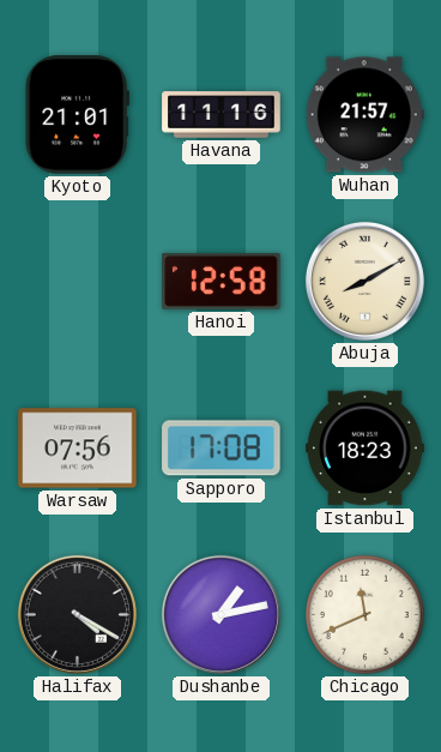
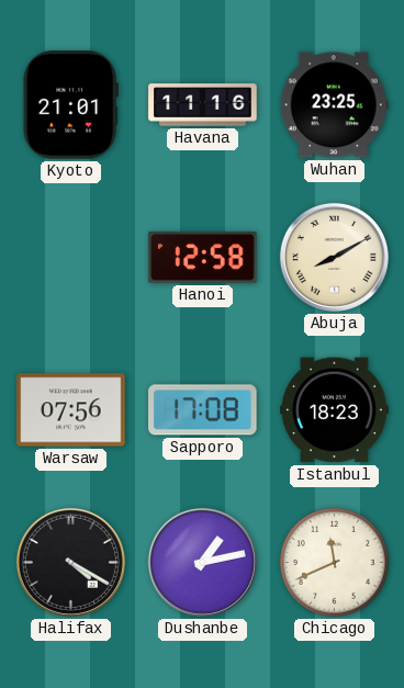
Wuhan: 21:57 -> 23:25 (334, 105)
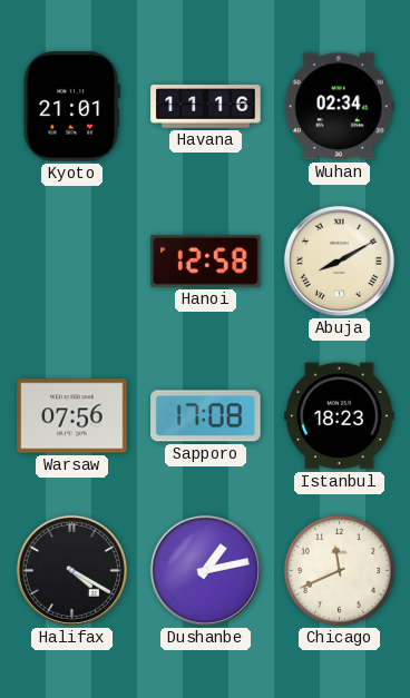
Wuhan: 23:25 -> 02:34 (339, 107)
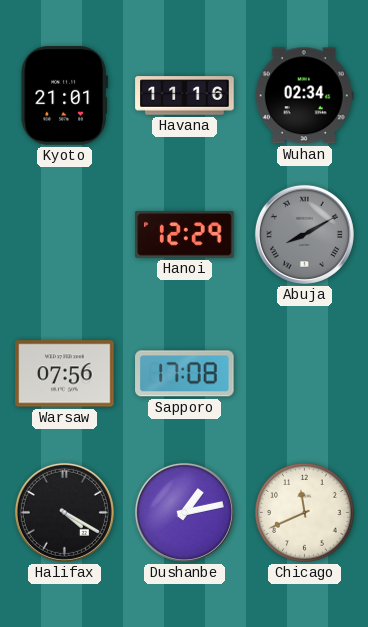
Hanoi: 12:58 -> 12:29 (185, 235)
Abuja dial: cream -> grey (304, 234)
Istanbul: 18:23 -> none (340, 416)
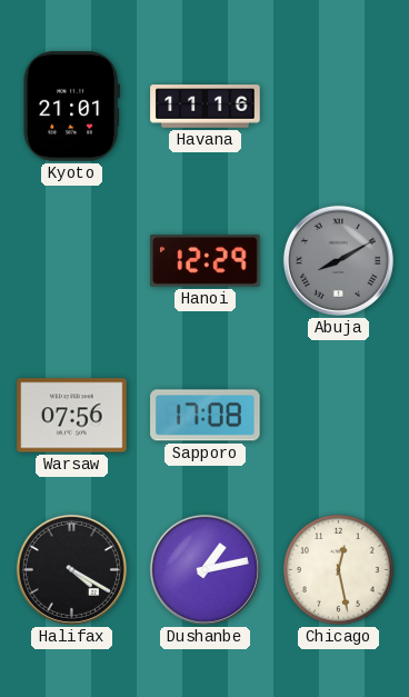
Wuhan: 02:34 -> none (304, 96)
Chicago: 11:41 -> 12:28 (339, 570)
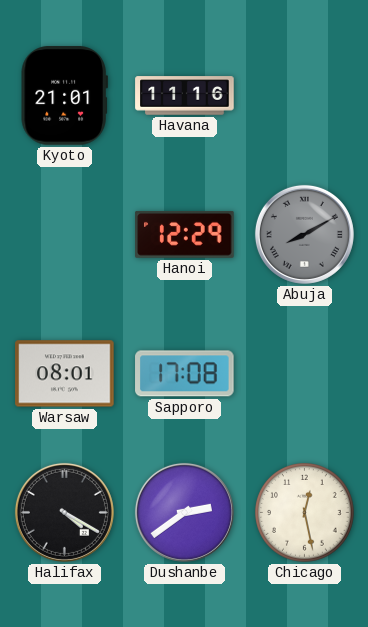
Warsaw: 07:56 -> 08:01 (65, 374)
Dushanbe: 1:13 -> 2:39 (184, 512)
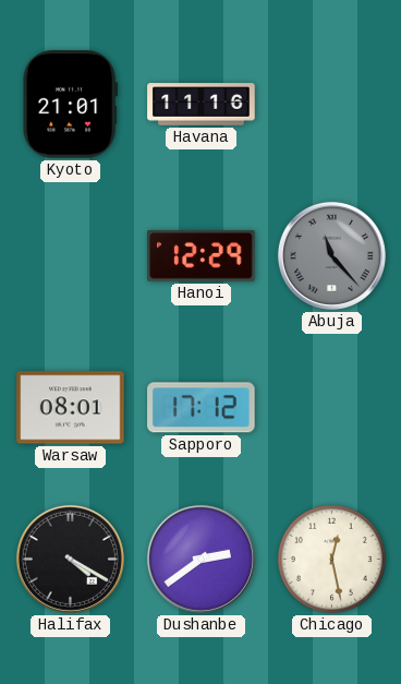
Abuja: 8:10 -> 11:23 (331, 255)
Sapporo: 17:08 -> 17:12 (202, 408)
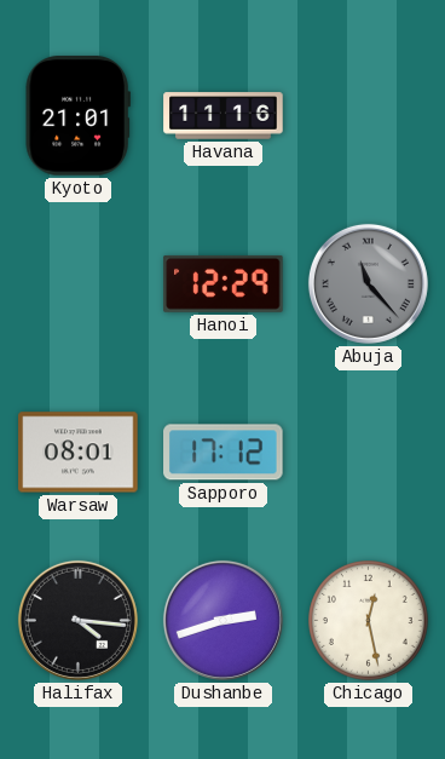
Halifax: 4:20 -> 4:16 (77, 620)
Dushanbe: 2:39 -> 2:42 (223, 620)
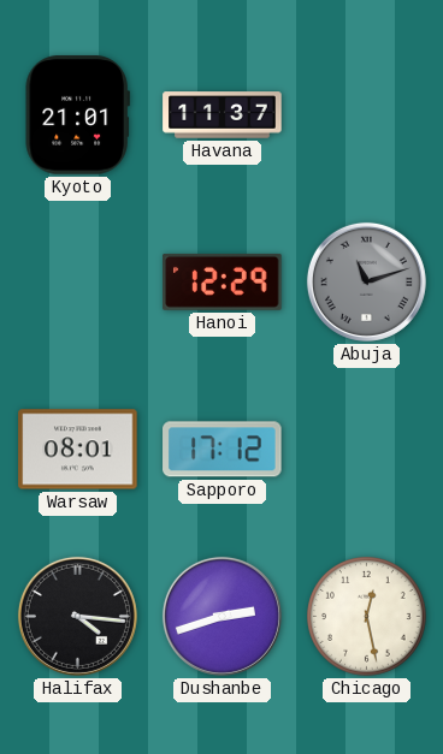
Havana: 11:16 -> 11:37 (223, 115)
Abuja: 11:23 -> 11:12 (366, 281)
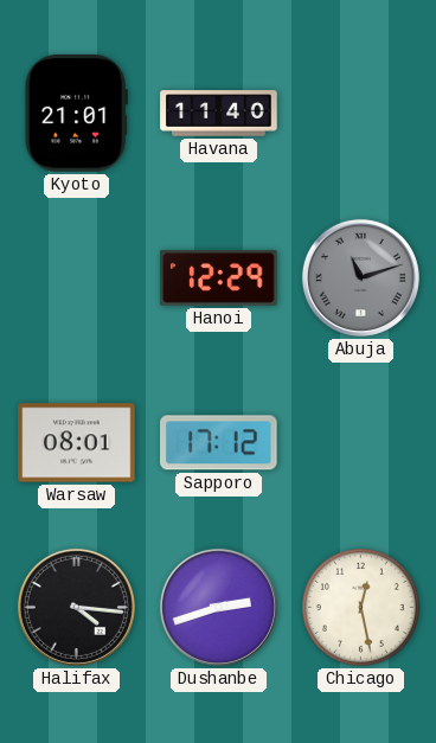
Havana: 11:37 -> 11:40 (219, 114)
